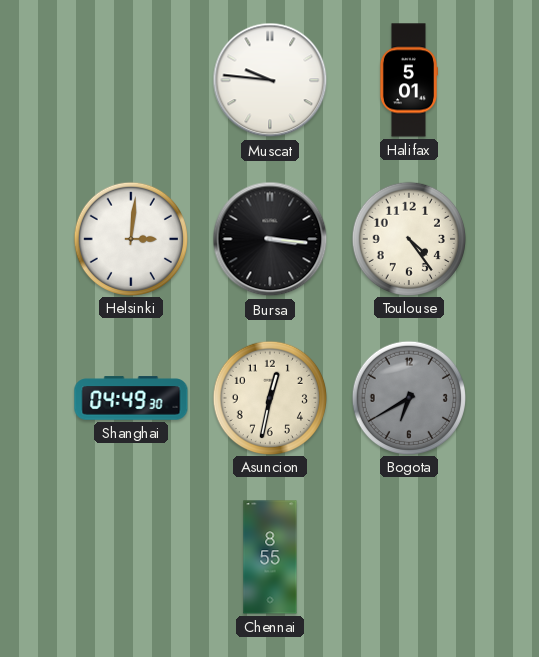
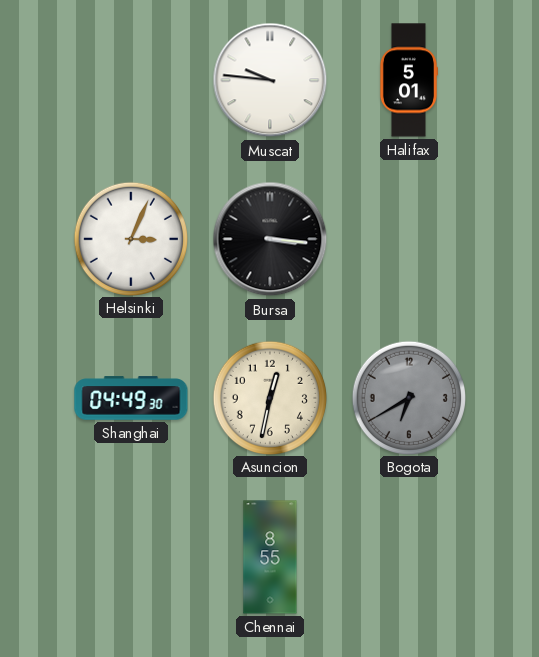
Helsinki: 3:01 -> 3:04 (130, 238)
Toulouse: 4:24 -> none (408, 238)
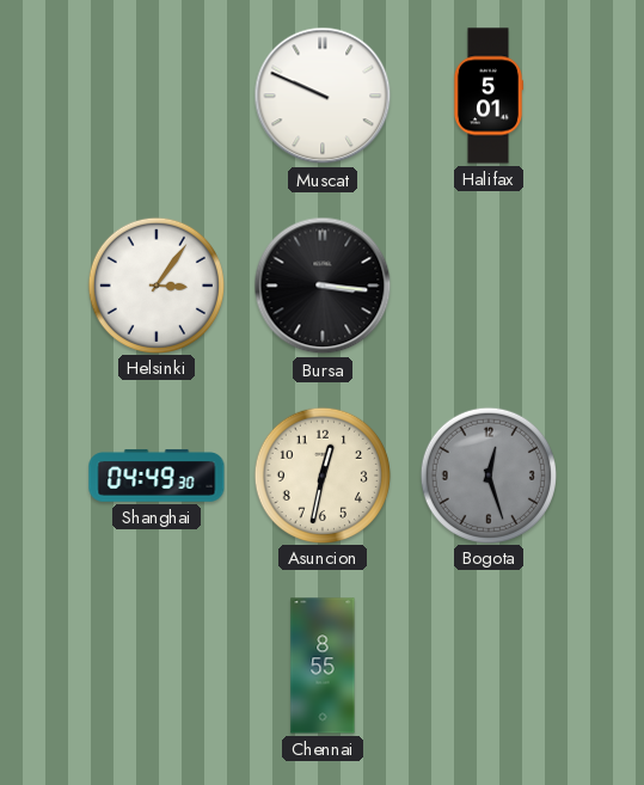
Muscat: 9:46 -> 9:49 (323, 96)
Helsinki: 3:04 -> 3:06 (155, 284)
Bogota: 6:40 -> 12:27 (487, 474)
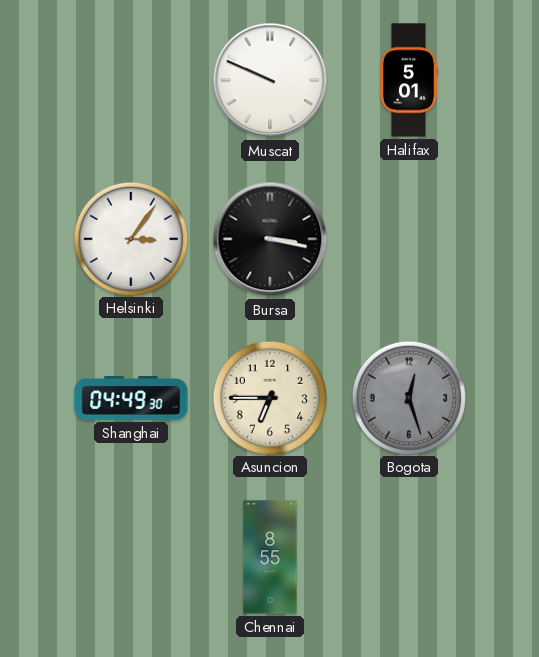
Bursa: 3:16 -> 3:17 (270, 239)
Asuncion: 12:32 -> 6:45 (269, 397)
